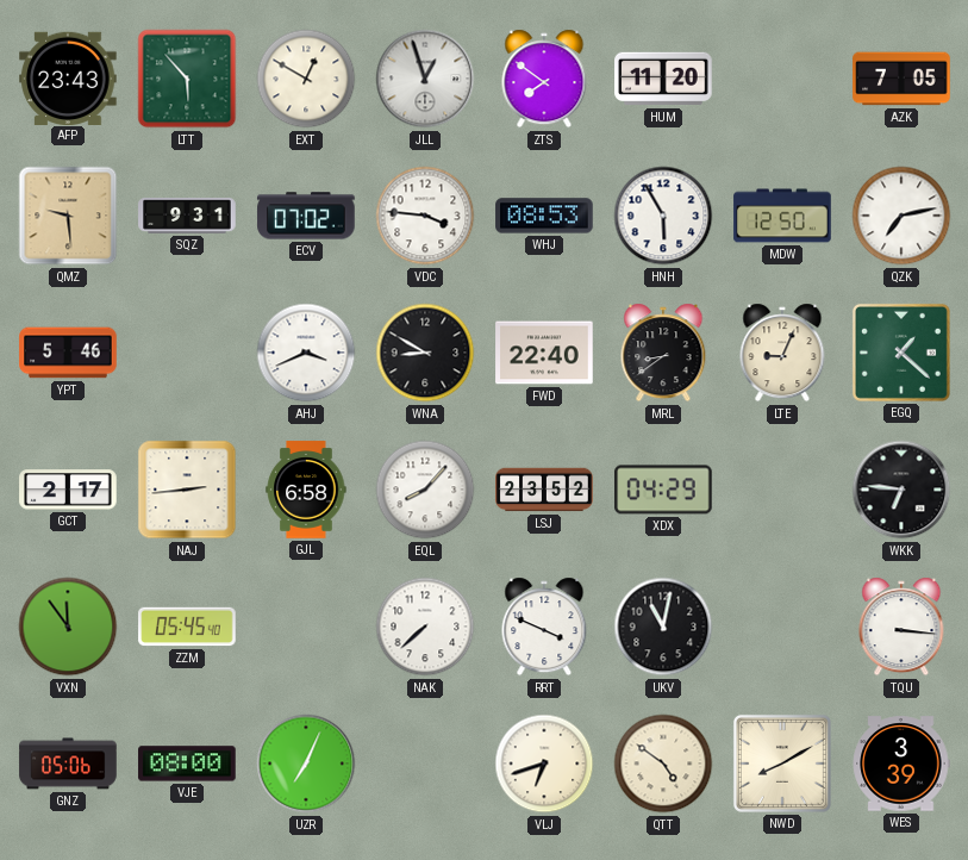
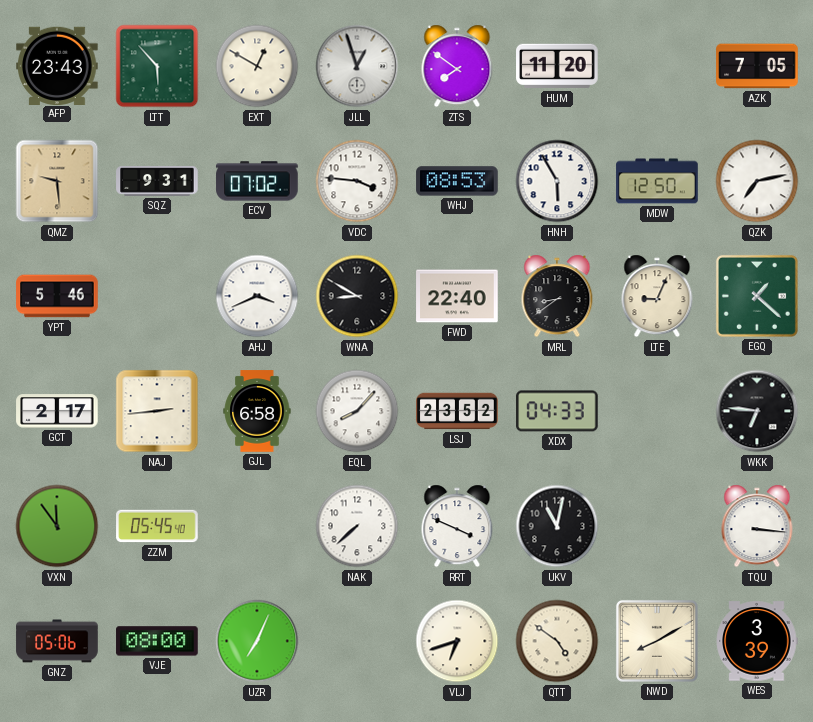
XDX: 04:29 -> 04:33 (557, 411)
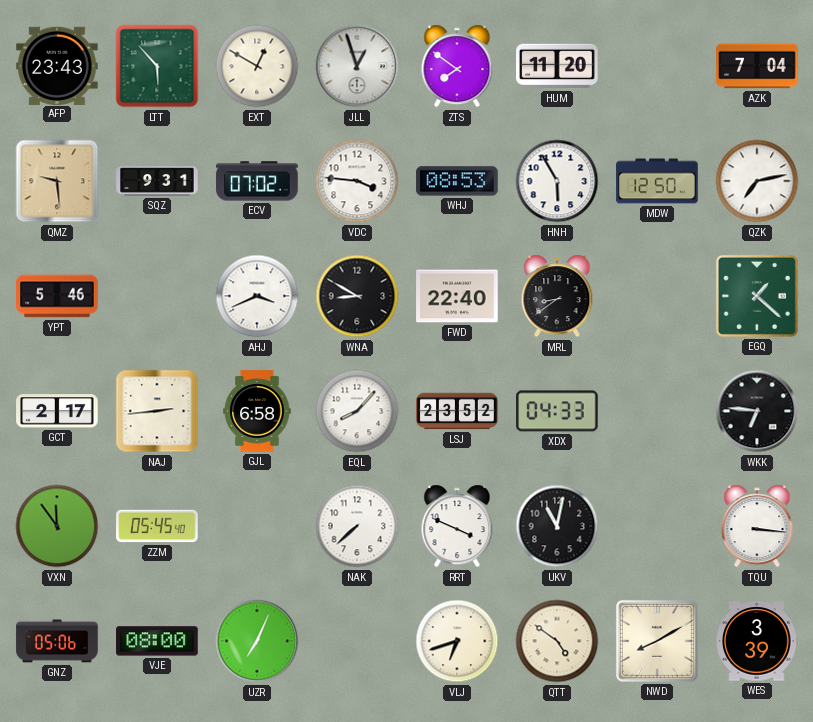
AZK: 7:05 -> 7:04 (757, 66)
LTE: 9:04 -> none (657, 296)
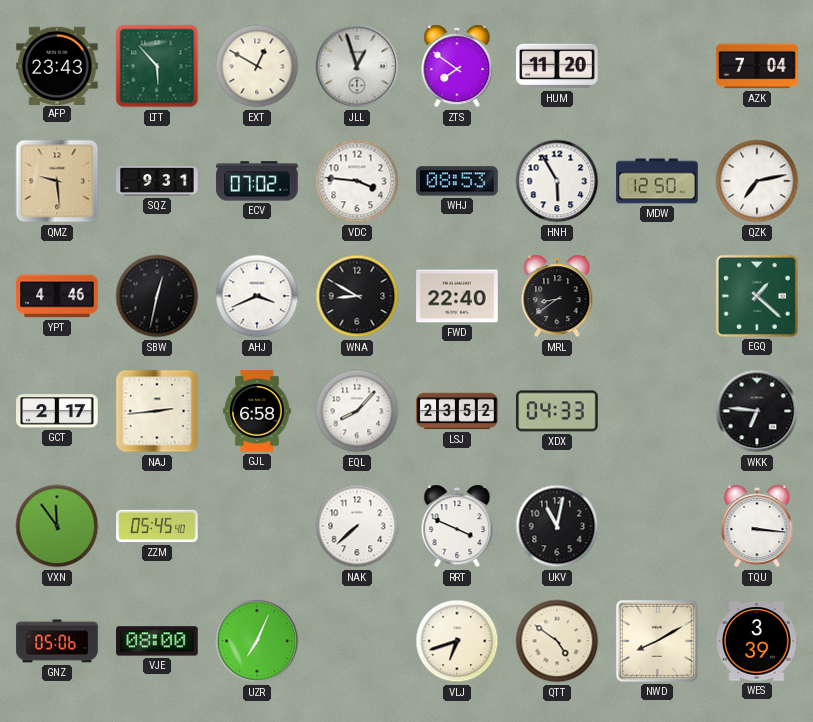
YPT: 5:46 -> 4:46 (57, 296)
SBW: none -> 12:32 (157, 296)
